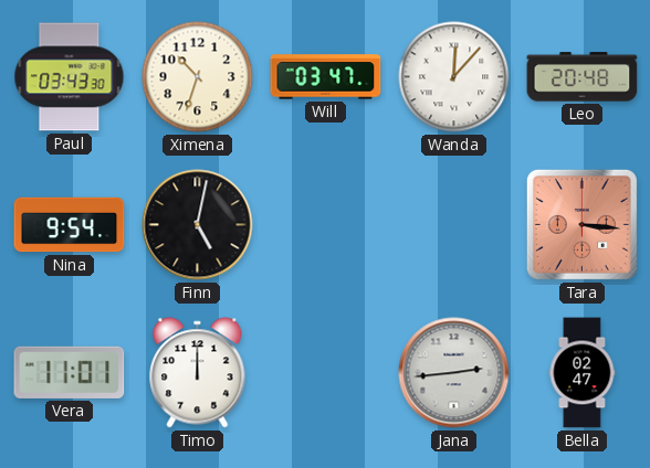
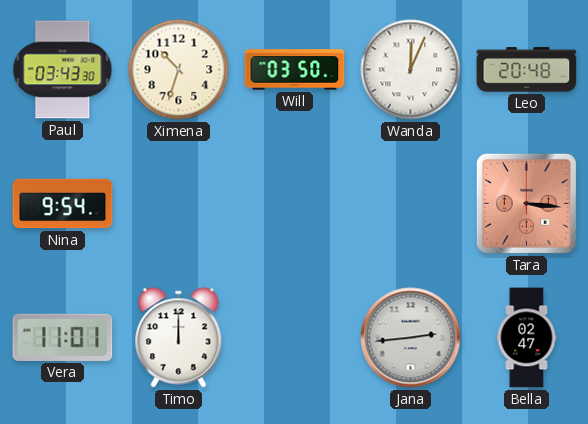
Will: 03:47 -> 03:50 (295, 70)
Wanda: 12:07 -> 12:04 (411, 70)
Finn: 5:02 -> none (198, 225)
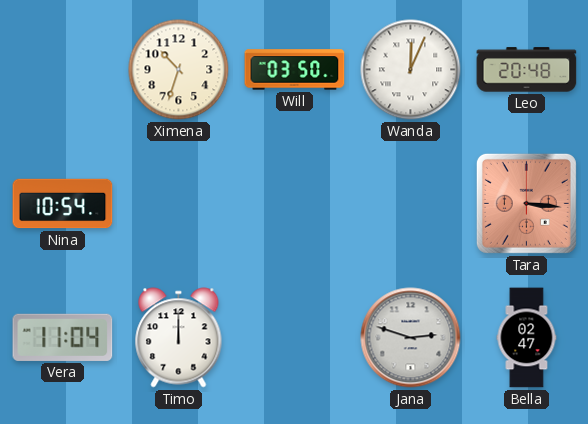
Paul: 03:43 -> none (63, 70)
Nina: 9:54 -> 10:54 (63, 204)
Vera: 11:01 -> 11:04 (63, 337)
Jana: 2:44 -> 2:48 (411, 338)
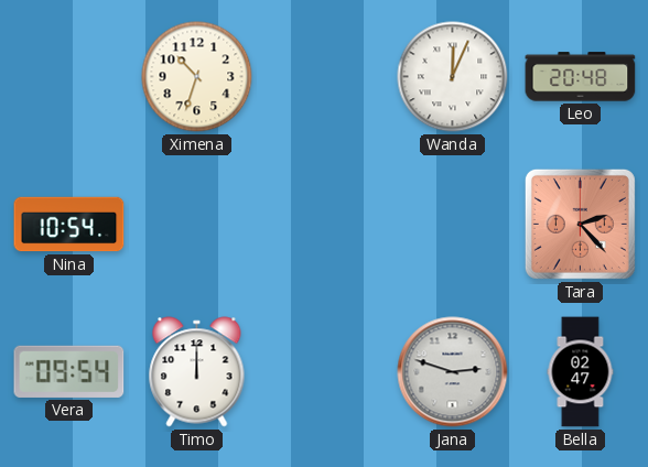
Will: 03:50 -> none (295, 70)
Tara: 3:16 -> 2:23 (580, 224)
Vera: 11:04 -> 09:54 (69, 371)
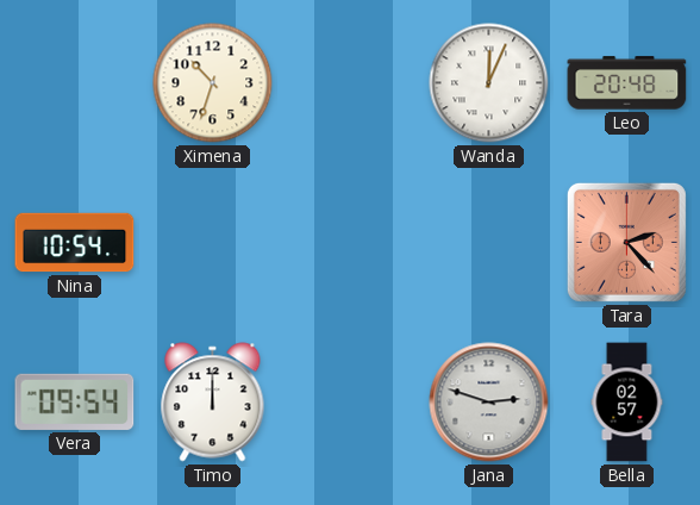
Bella: 02:47 -> 02:57 (627, 403)
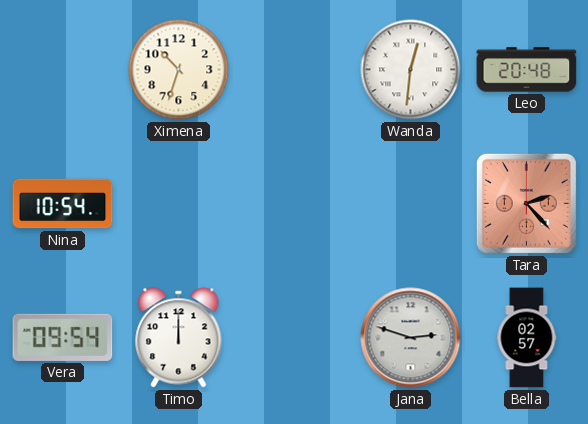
Wanda: 12:04 -> 12:31 (411, 70)
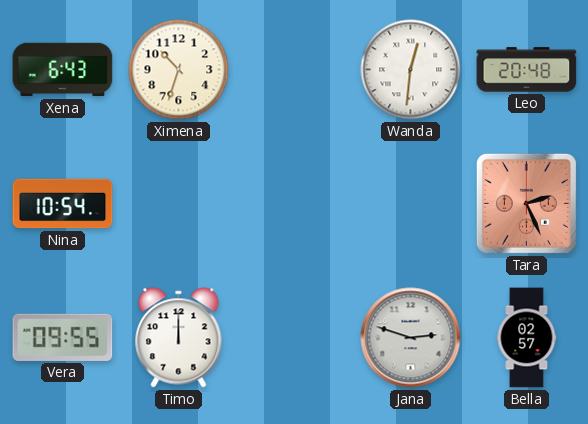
Xena: none -> 6:43 (63, 70)
Tara: 2:23 -> 2:26 (526, 203)
Vera: 09:54 -> 09:55 (63, 337)
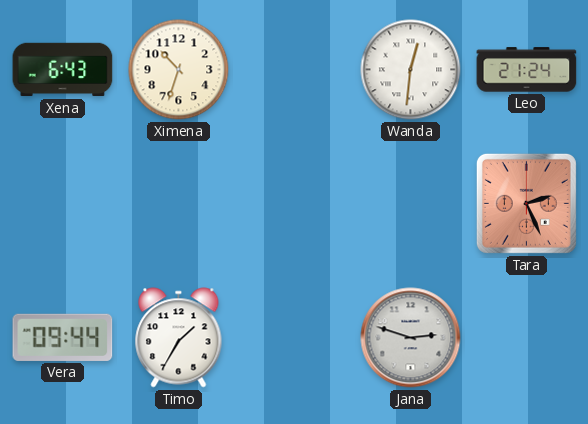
Leo: 20:48 -> 21:24 (527, 70)
Nina: 10:54 -> none (63, 204)
Vera: 09:55 -> 09:44 (63, 337)
Timo: 12:00 -> 1:35 (179, 338)
Bella: 02:57 -> none (527, 338)
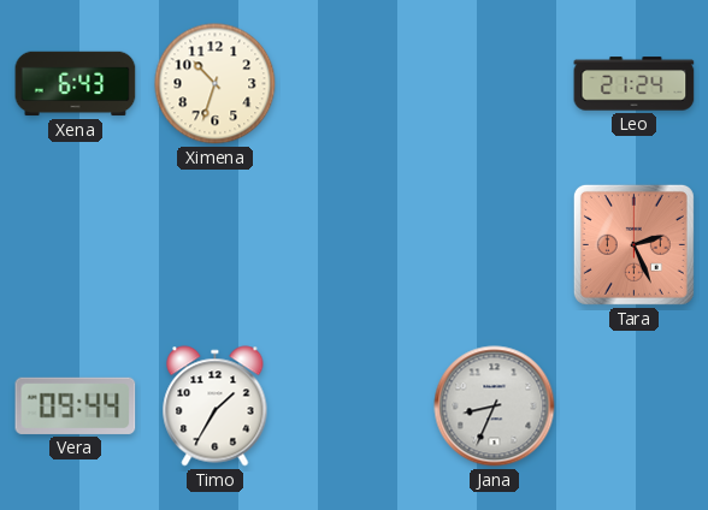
Wanda: 12:31 -> none (411, 70)
Jana: 2:48 -> 8:34 (495, 407)
